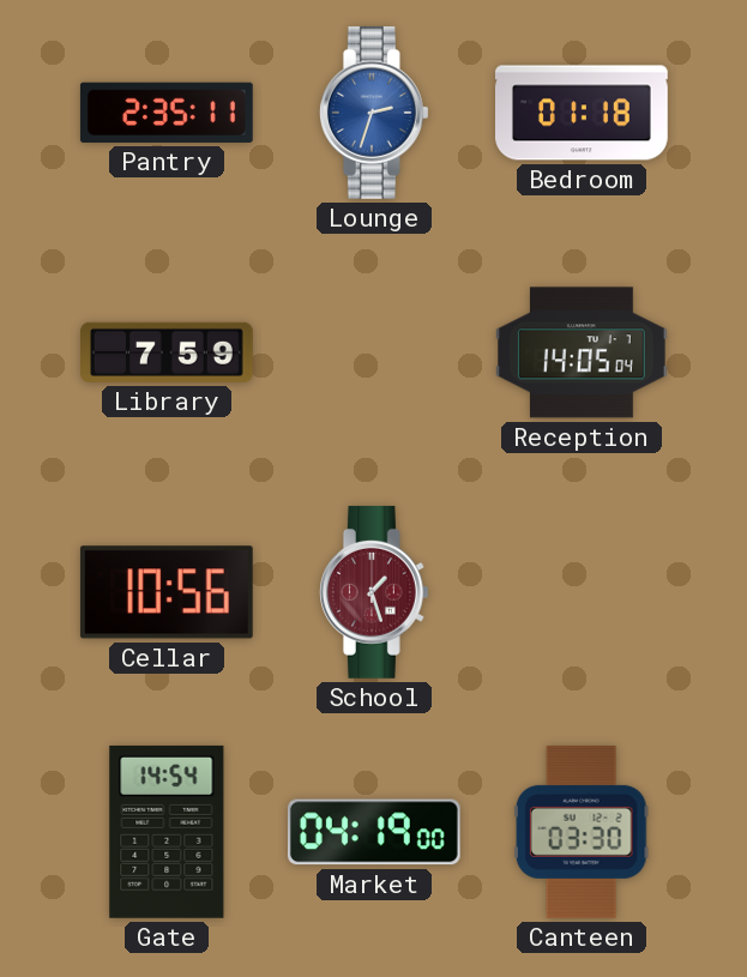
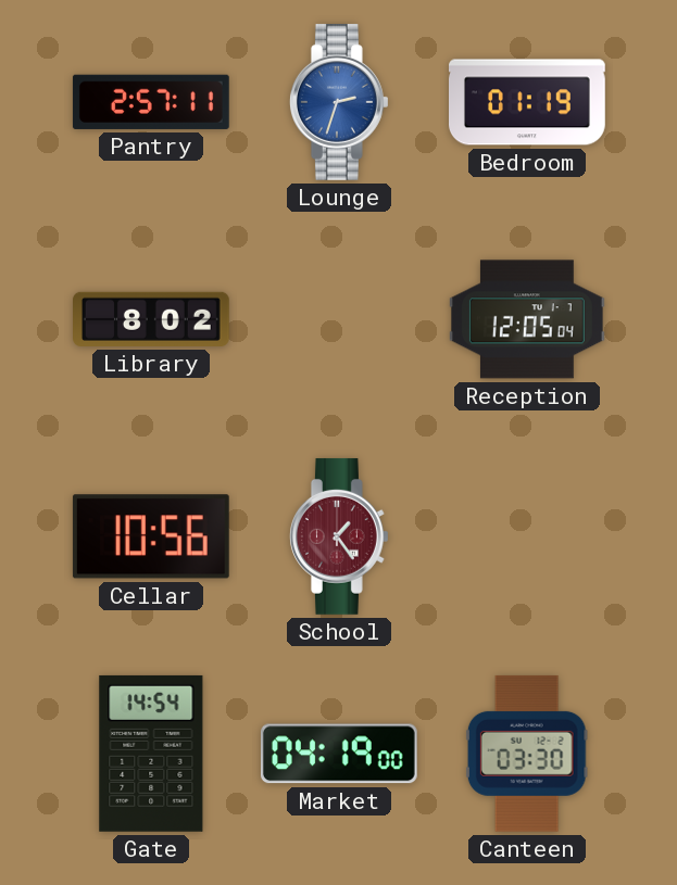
Pantry: 2:35 -> 2:57 (151, 102)
Bedroom: 01:18 -> 01:19 (528, 102)
Library: 7:59 -> 8:02 (152, 319)
Reception: 14:05 -> 12:05 (527, 319)
School: 1:27 -> 1:24 (339, 536)
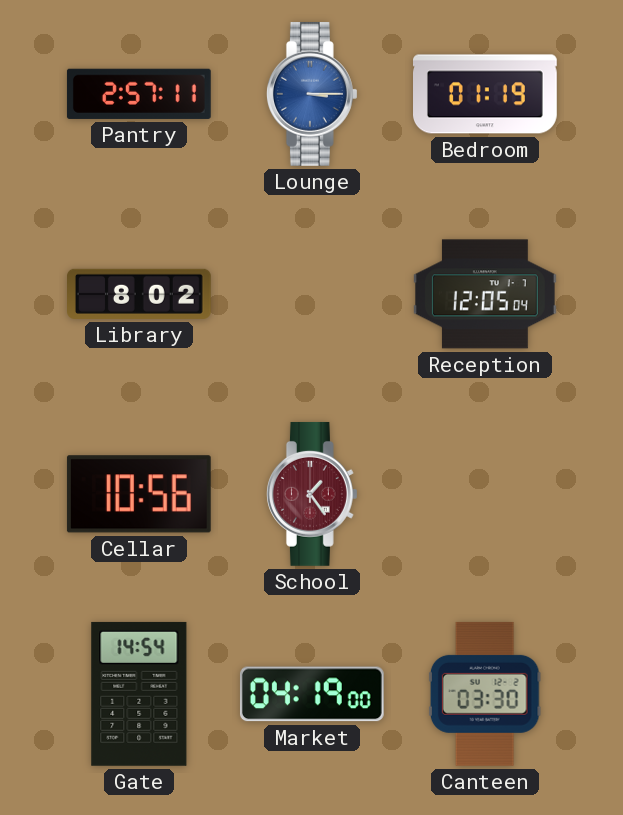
Lounge: 2:33 -> 3:15 (312, 94)
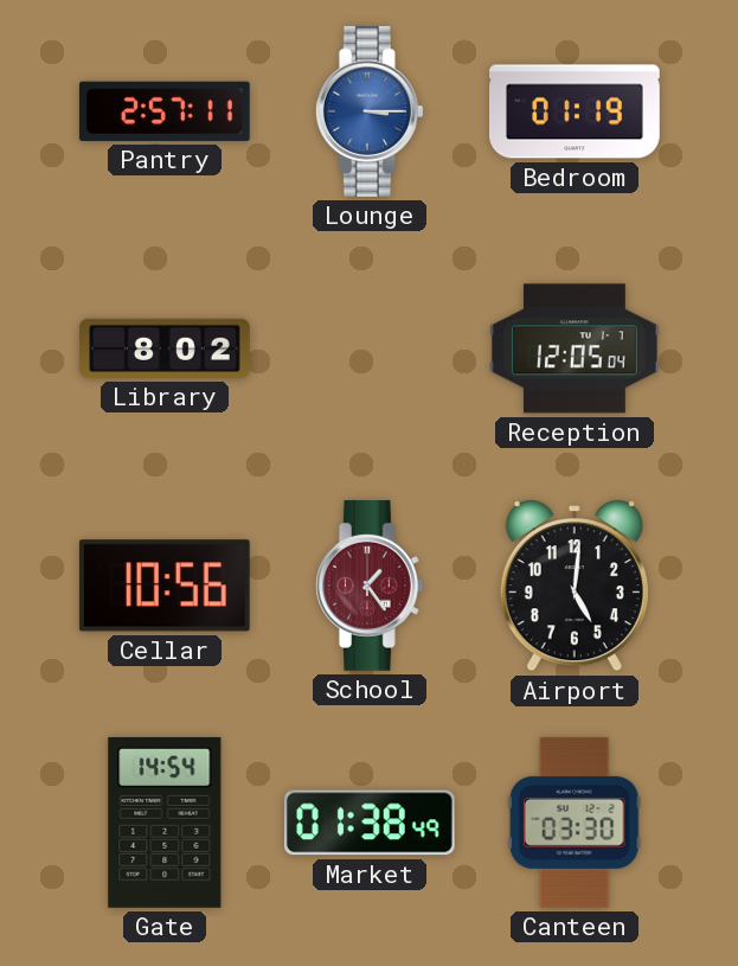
Airport: none -> 5:01 (575, 586)
Market: 04:19 -> 01:38 (370, 823)
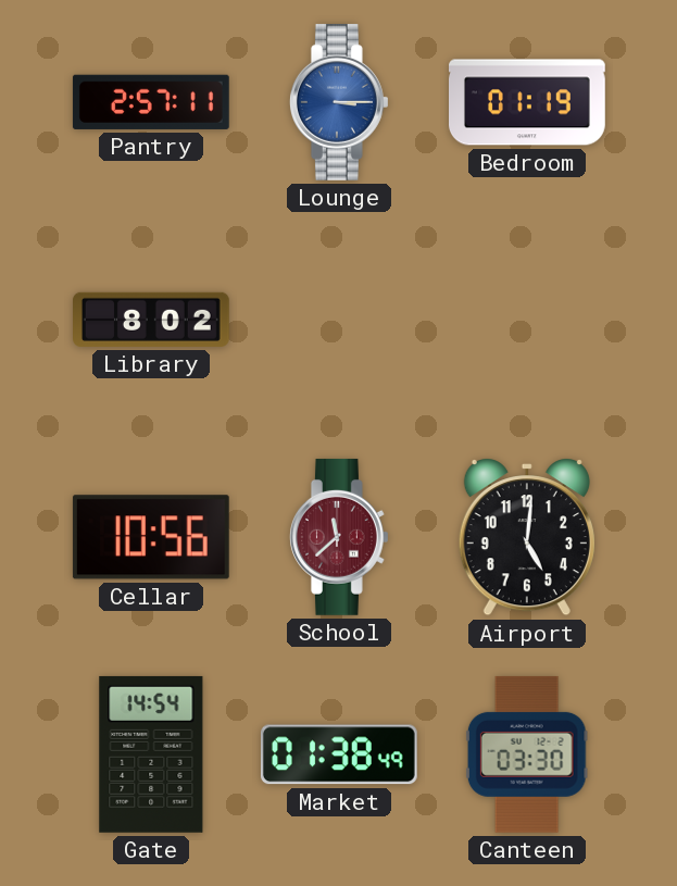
Reception: 12:05 -> none (575, 348)
School: 1:24 -> 11:38 (339, 537)
